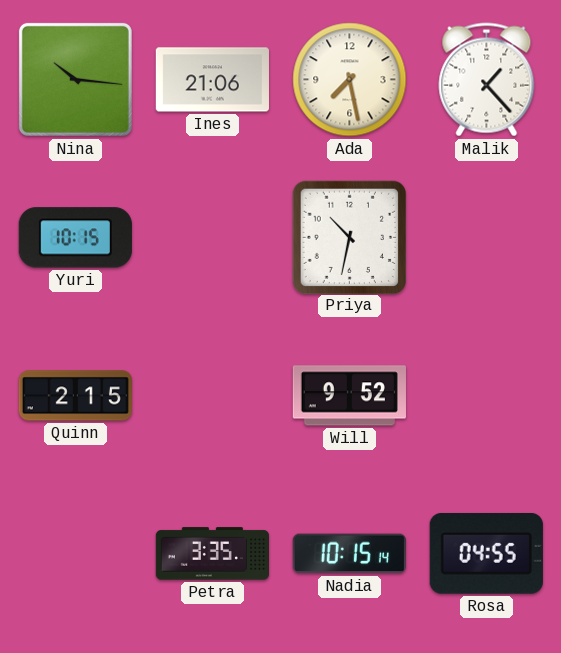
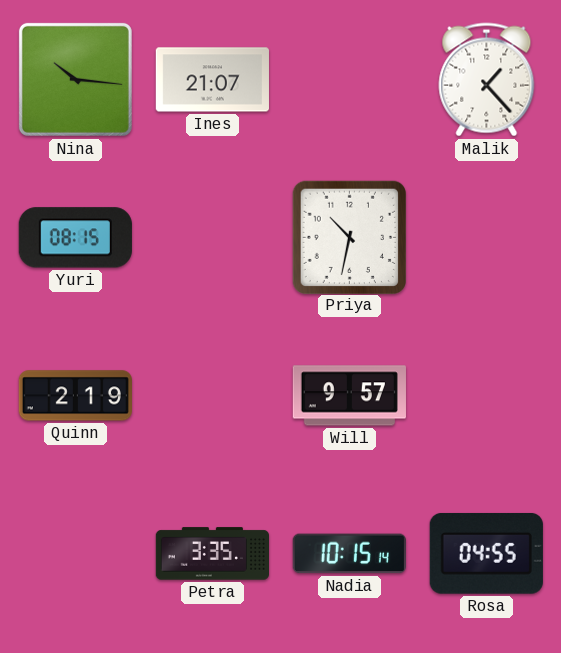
Ines: 21:06 -> 21:07 (212, 80)
Ada: 7:28 -> none (350, 80)
Yuri: 10:15 -> 08:15 (75, 238)
Quinn: 2:15 -> 2:19 (75, 396)
Will: 9:52 -> 9:57 (349, 396)
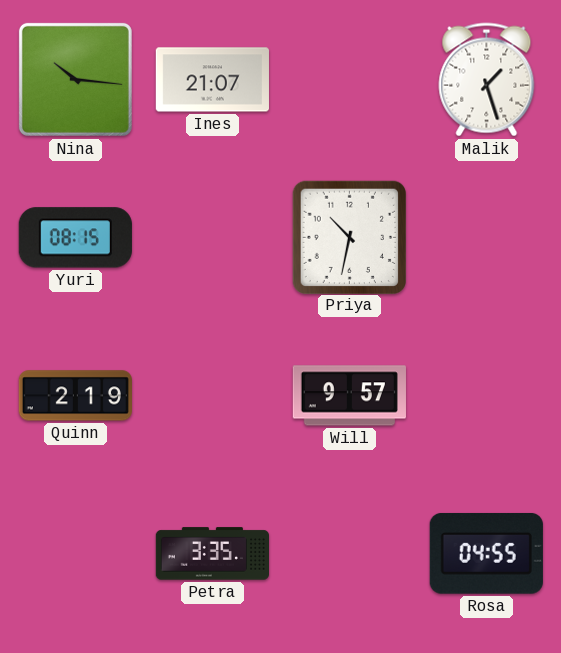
Malik: 1:23 -> 1:27 (487, 80)
Nadia: 10:15 -> none (349, 554)
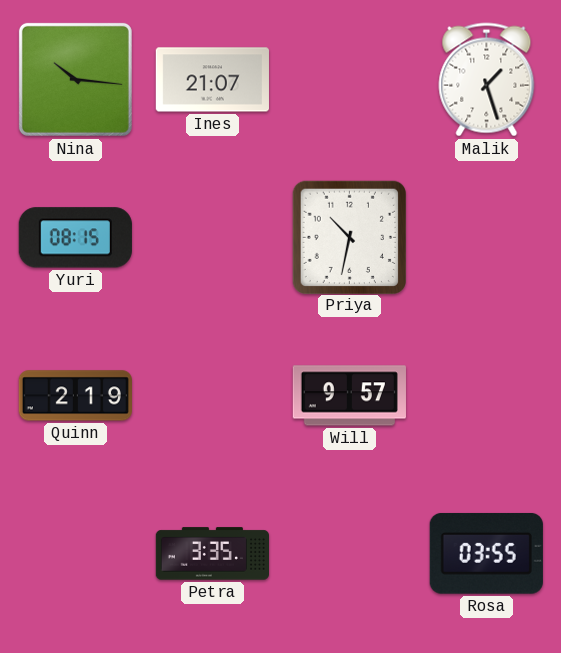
Rosa: 04:55 -> 03:55 (486, 553)
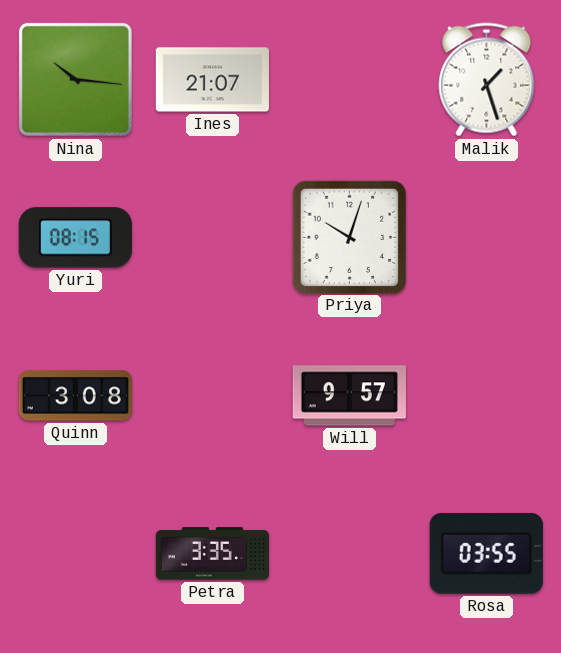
Priya: 10:32 -> 10:03 (349, 237)
Quinn: 2:19 -> 3:08 (75, 396)
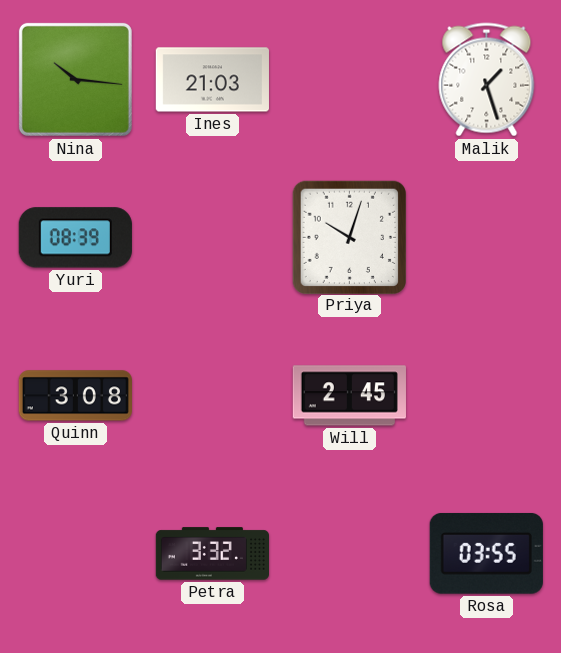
Ines: 21:07 -> 21:03 (212, 80)
Yuri: 08:15 -> 08:39 (75, 238)
Will: 9:57 -> 2:45 (349, 396)
Petra: 3:35 -> 3:32 (212, 554)
